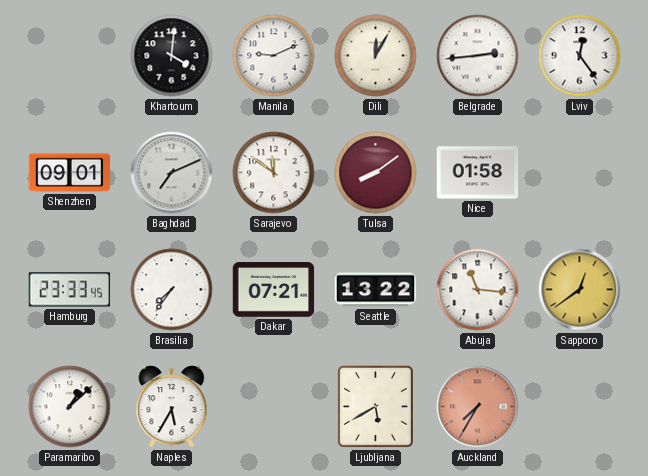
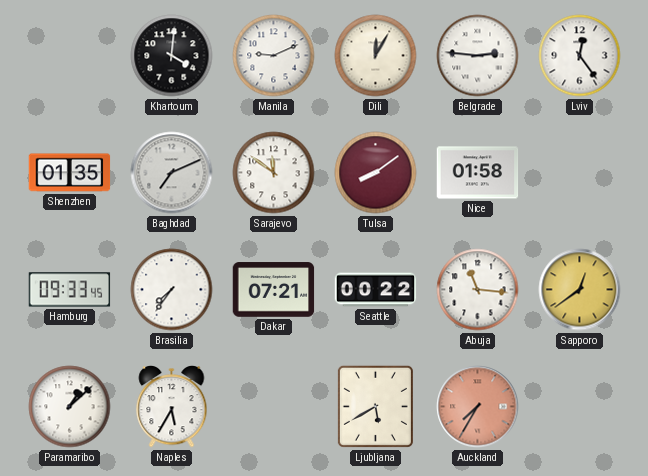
Belgrade: 2:44 -> 2:46 (478, 56)
Shenzhen: 09:01 -> 01:35 (70, 173)
Hamburg: 23:33 -> 09:33 (70, 290)
Seattle: 13:22 -> 00:22 (376, 290)
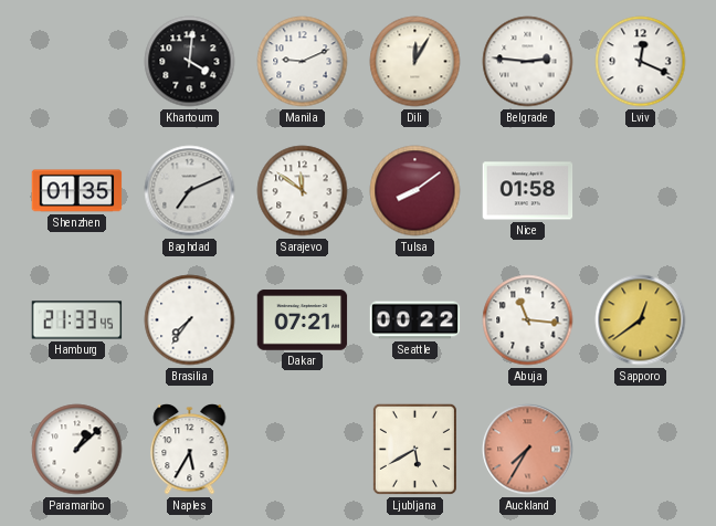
Lviv: 12:24 -> 12:19 (641, 62)
Hamburg: 09:33 -> 21:33 (77, 320)
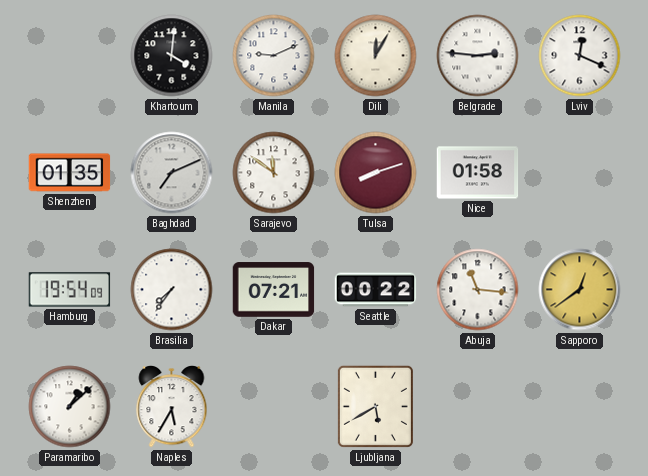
Tulsa: 8:09 -> 8:12 (376, 173)
Hamburg: 21:33 -> 19:54 (70, 290)
Auckland: 7:35 -> none (528, 450)
